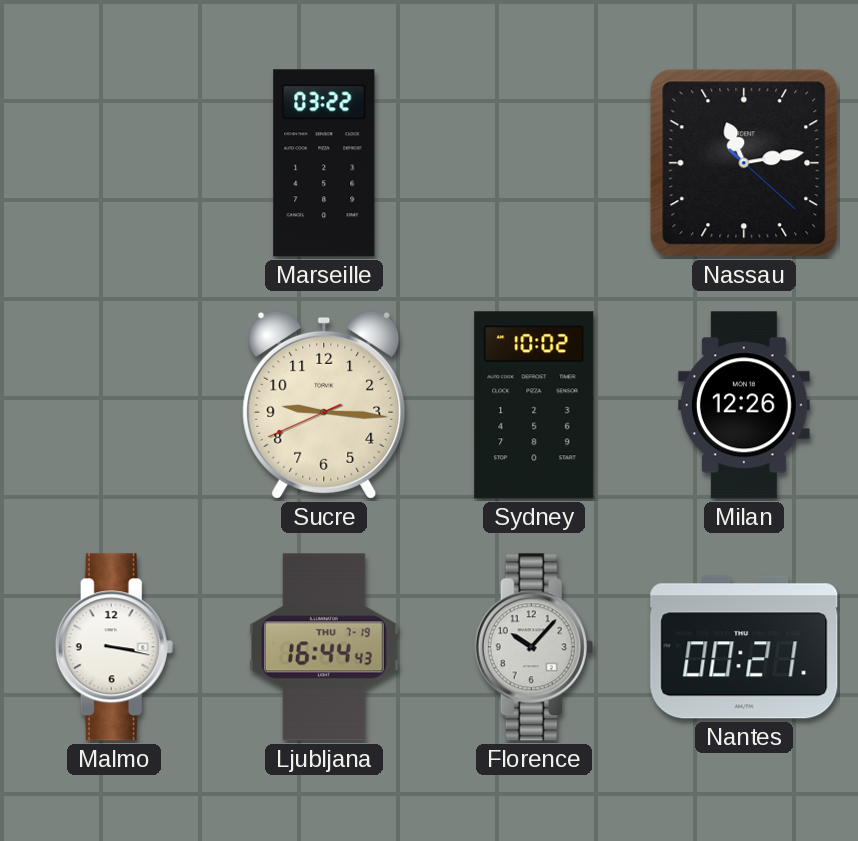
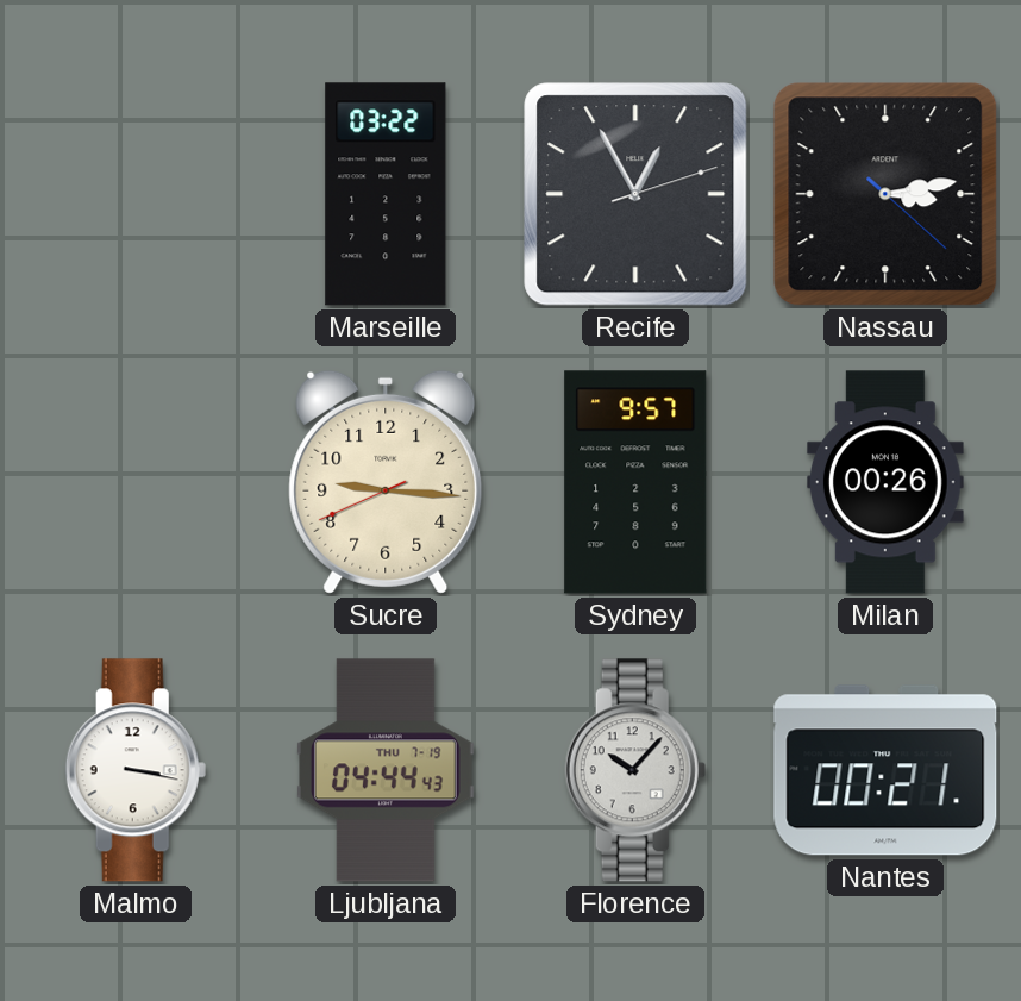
Recife: none -> 12:55 (635, 194)
Nassau: 11:13 -> 3:13 (885, 194)
Sydney: 10:02 -> 9:57 (635, 482)
Milan: 12:26 -> 00:26 (885, 482)
Ljubljana: 16:44 -> 04:44 (386, 770)
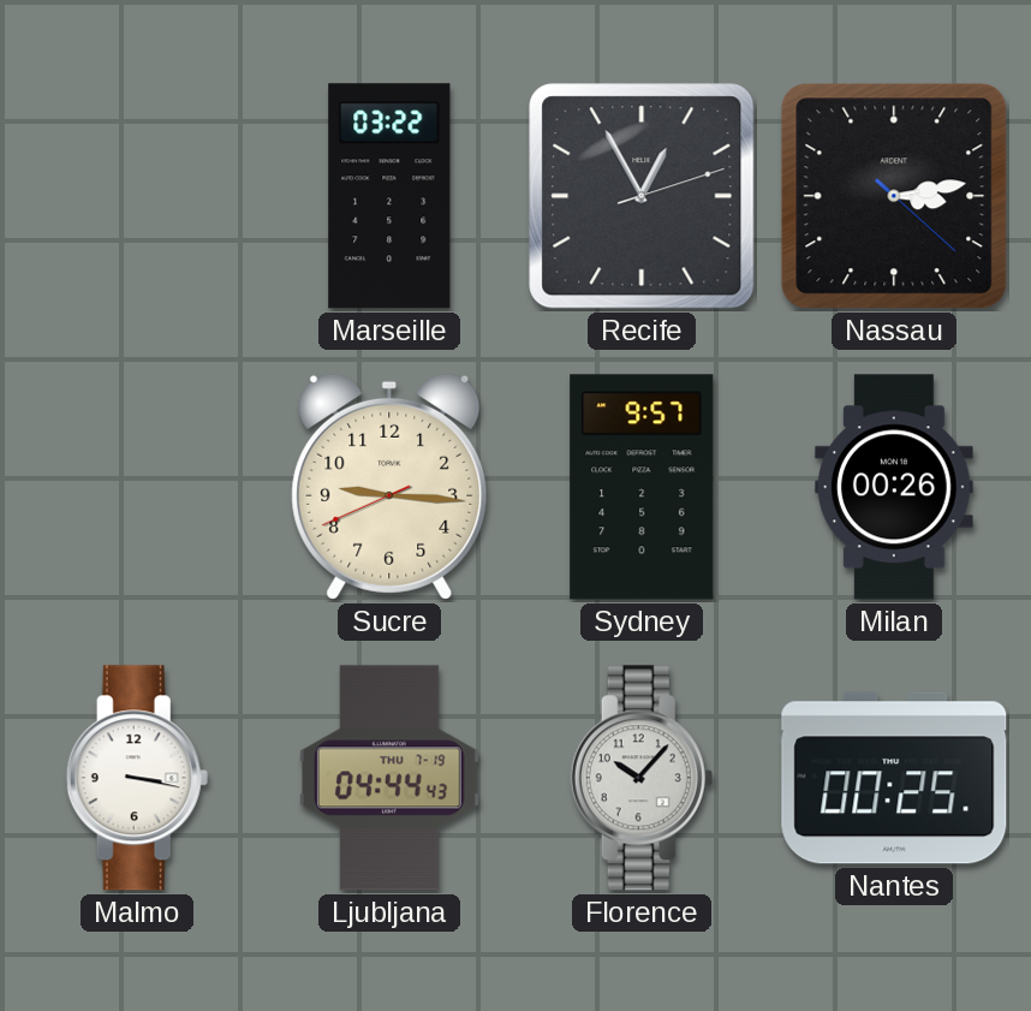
Nantes: 00:21 -> 00:25 (894, 778)
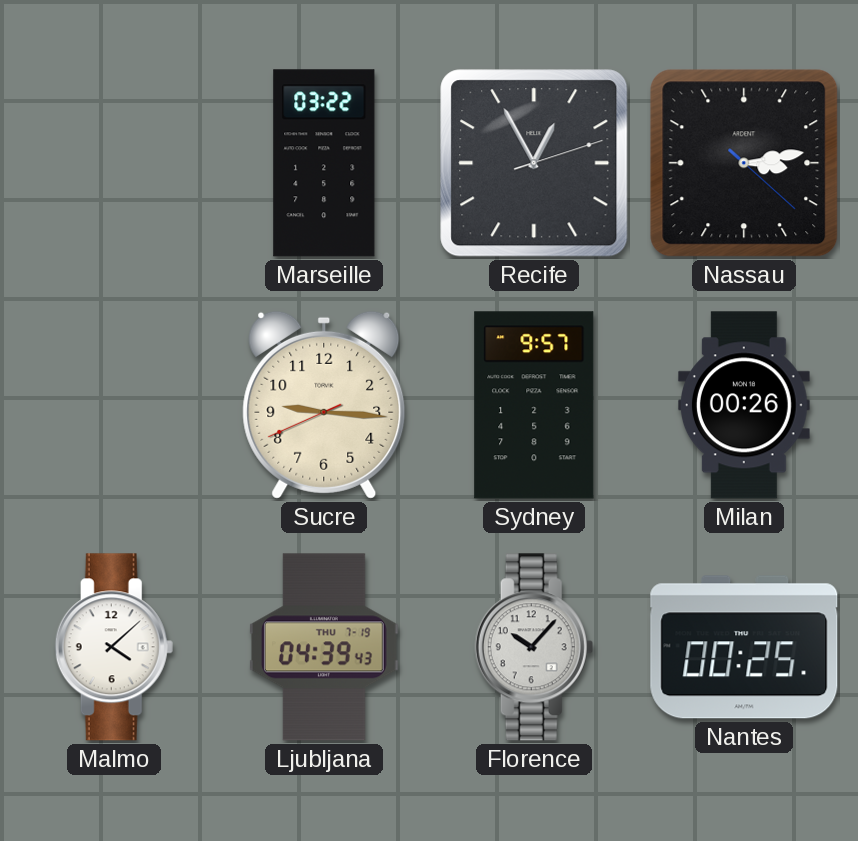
Malmo: 3:17 -> 4:08 (114, 647)
Ljubljana: 04:44 -> 04:39 (324, 647)
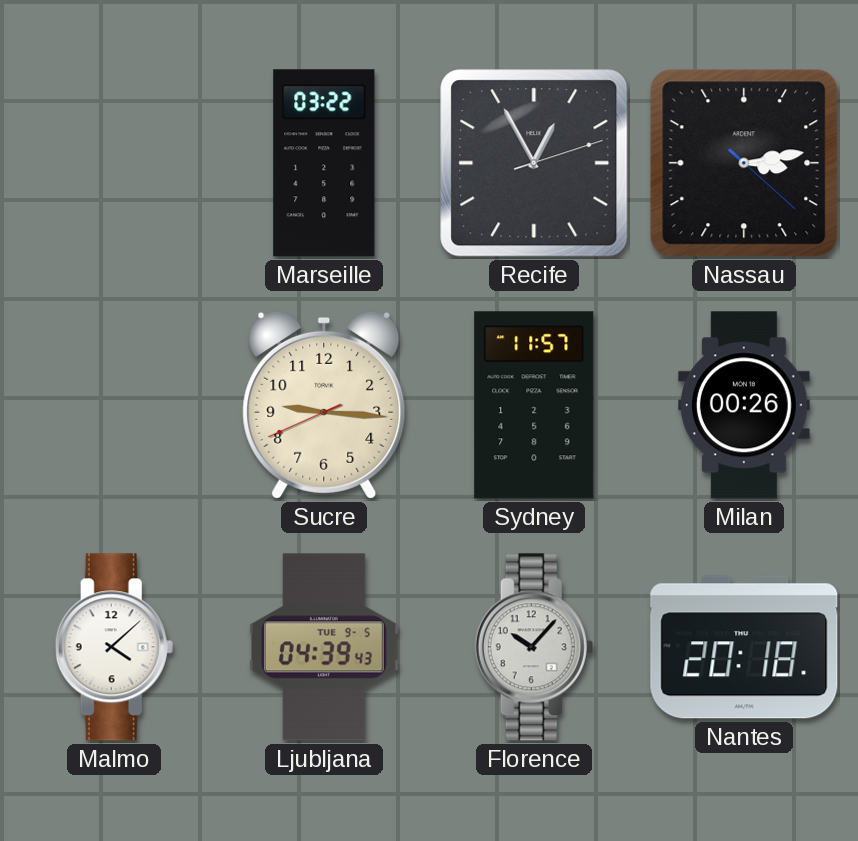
Sydney: 9:57 -> 11:57 (534, 405)
Ljubljana date: THU 7-19 -> TUE 9-5 (324, 647)
Nantes: 00:25 -> 20:18 (744, 647)
